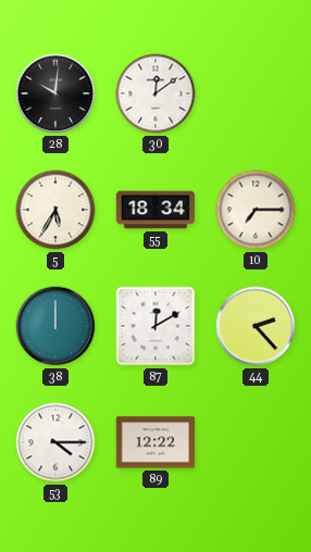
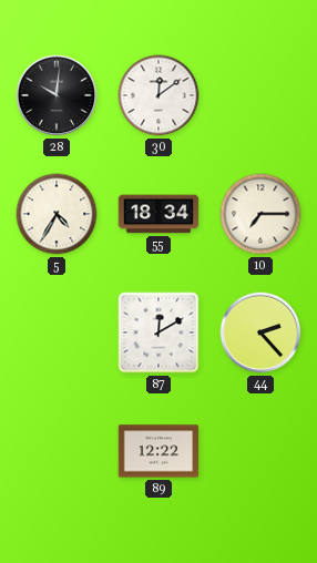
5: 5:35 -> 4:35 (57, 214)
38: 12:00 -> none (55, 326)
53: 4:15 -> none (55, 442)
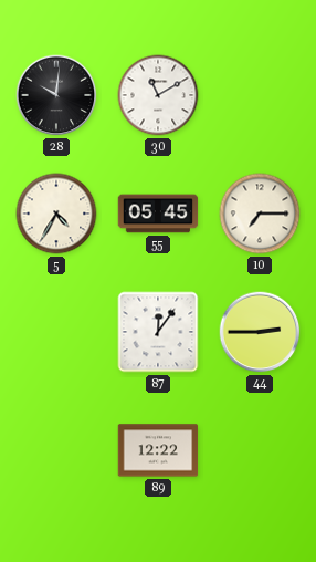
30: 12:09 -> 11:10 (158, 95)
55: 18:34 -> 05:45 (158, 214)
87: 12:10 -> 12:06 (158, 332)
44: 2:23 -> 2:45 (260, 332)
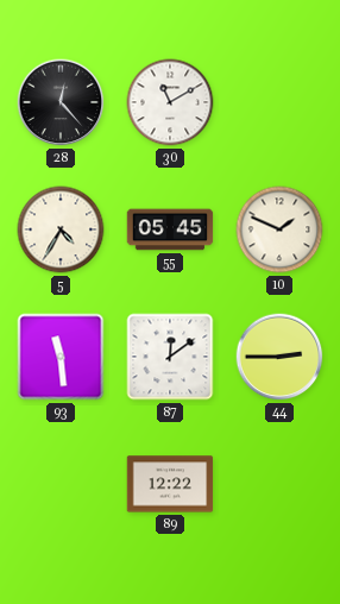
28: 10:01 -> 12:23 (61, 102)
10: 7:15 -> 1:49 (279, 229)
93: none -> 11:29 (61, 357)
87: 12:06 -> 12:09 (170, 357)
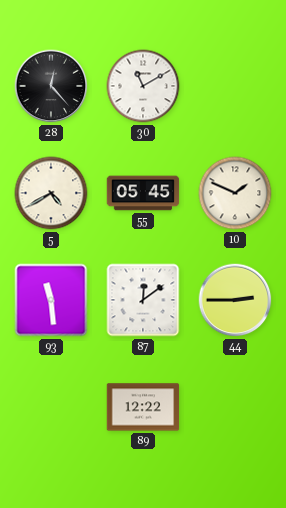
5: 4:35 -> 4:40 (51, 193)
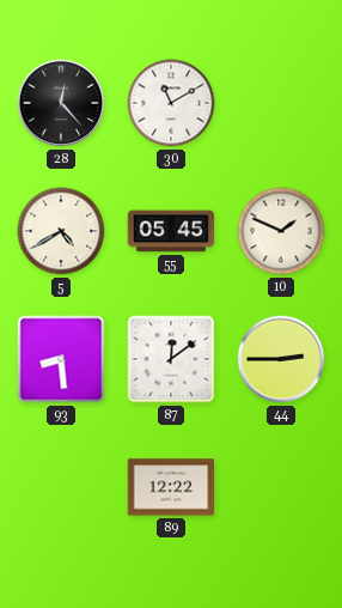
93: 11:29 -> 8:29 (61, 359)
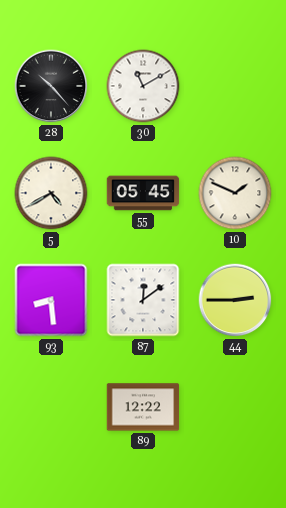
28: 12:23 -> 10:23 (51, 86)
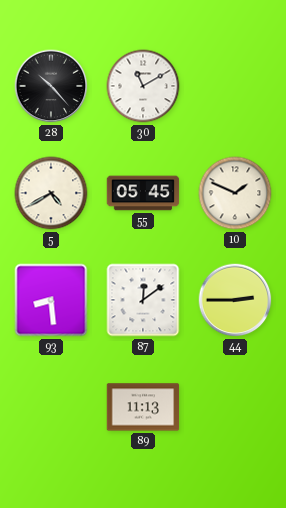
89: 12:22 -> 11:13 (143, 407)
